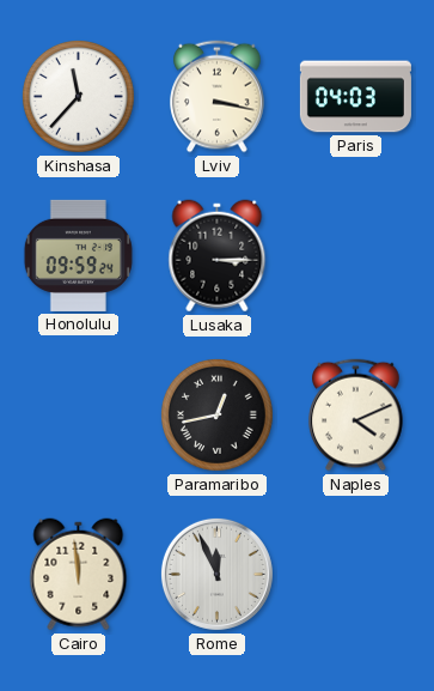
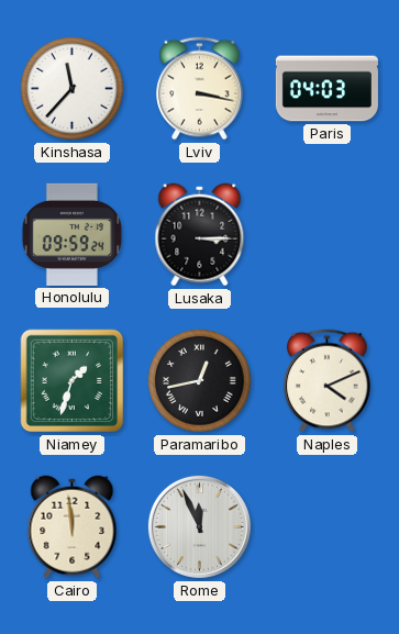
Niamey: none -> 1:33 (73, 381)
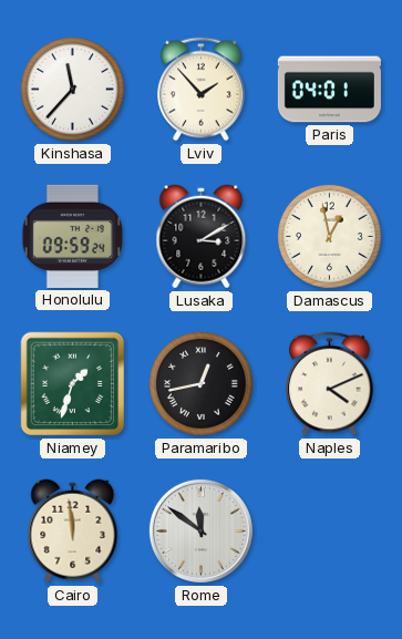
Lviv: 3:17 -> 1:53 (202, 90)
Paris: 04:03 -> 04:01 (329, 90)
Lusaka: 3:15 -> 3:10 (202, 237)
Damascus: none -> 12:58 (329, 236)
Rome: 11:56 -> 11:51 (200, 530)
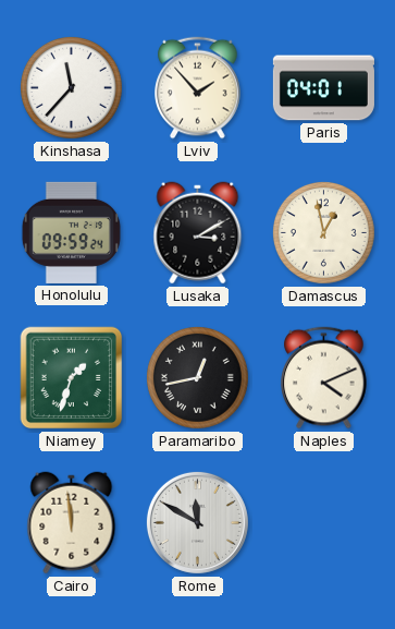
Rome: 11:51 -> 11:50 (197, 522)
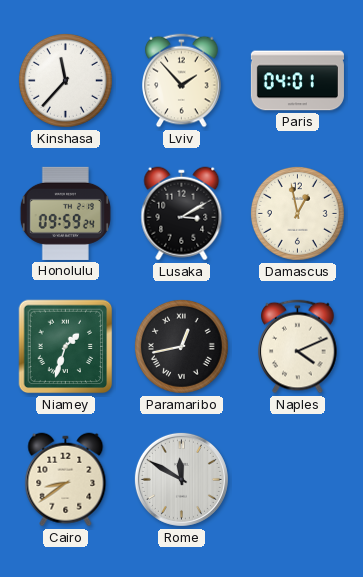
Cairo: 11:59 -> 8:39 (66, 480)
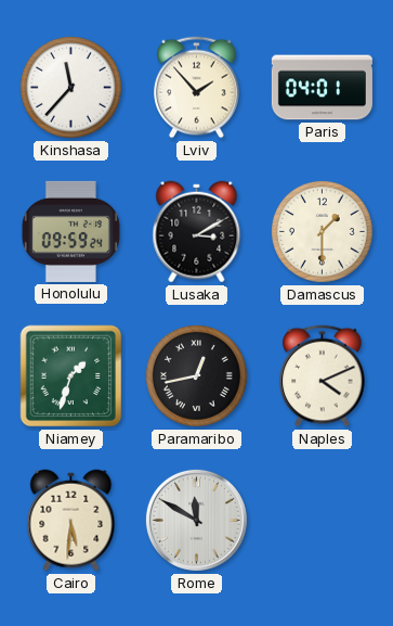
Damascus: 12:58 -> 1:30 (322, 231)
Cairo: 8:39 -> 5:31 (71, 521)
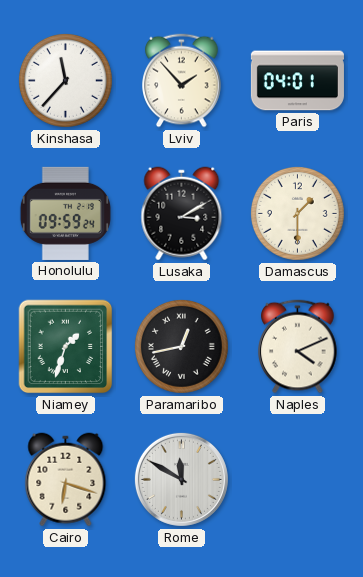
Cairo: 5:31 -> 6:18 (66, 480)
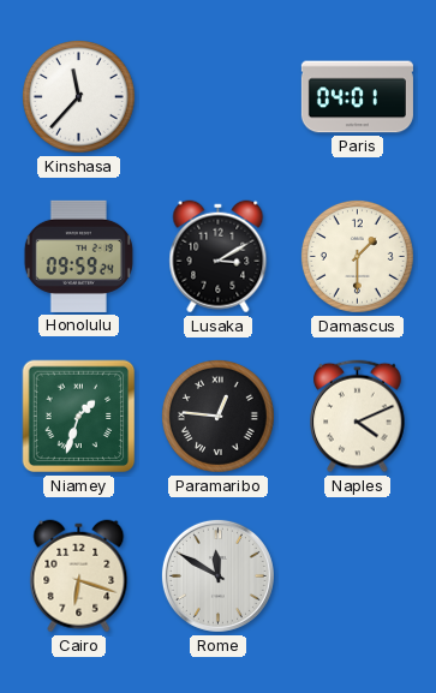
Lviv: 1:53 -> none (182, 81)
Paramaribo: 12:43 -> 12:46 (217, 416)
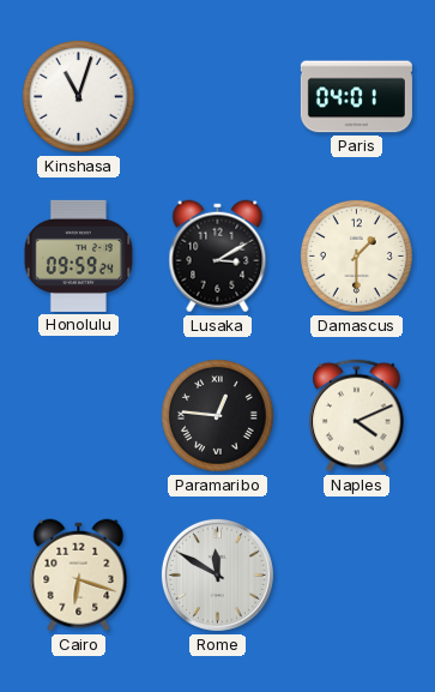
Kinshasa: 11:37 -> 11:03 (78, 96)
Niamey: 1:33 -> none (79, 417)
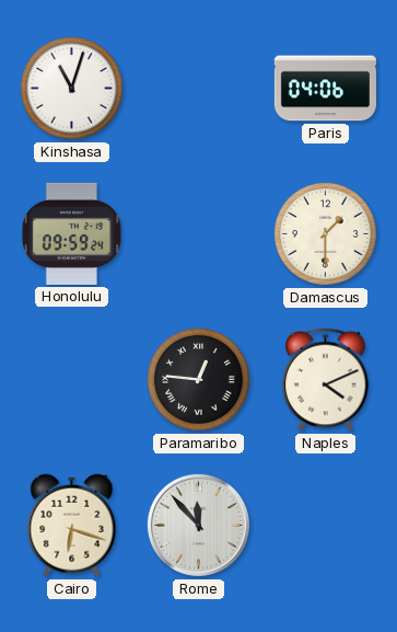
Paris: 04:01 -> 04:06 (325, 89)
Lusaka: 3:10 -> none (218, 257)
Rome: 11:50 -> 11:53 (198, 525)
